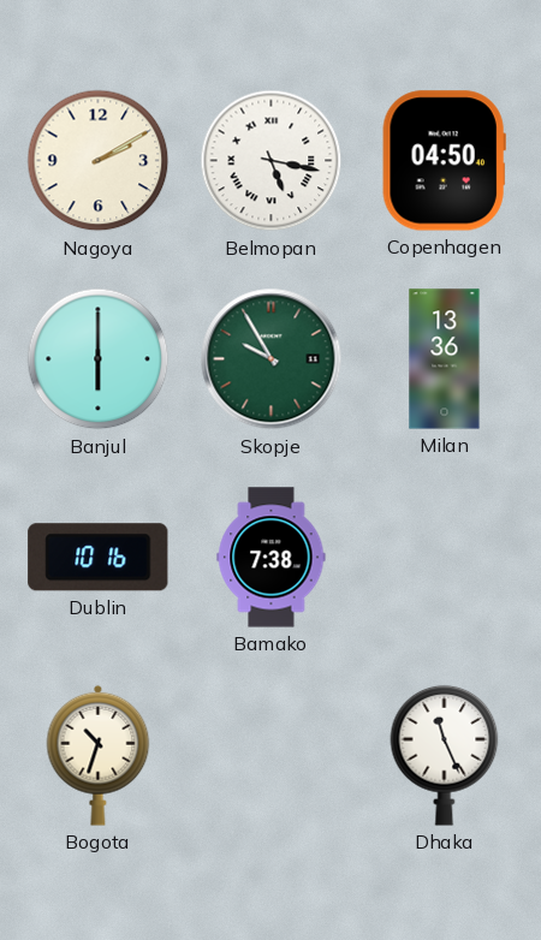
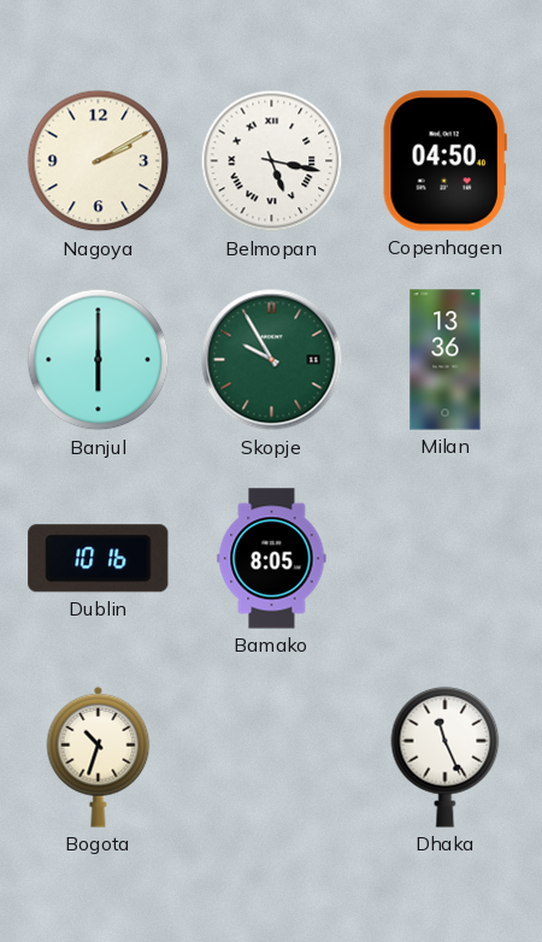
Bamako: 7:38 -> 8:05 (272, 559)
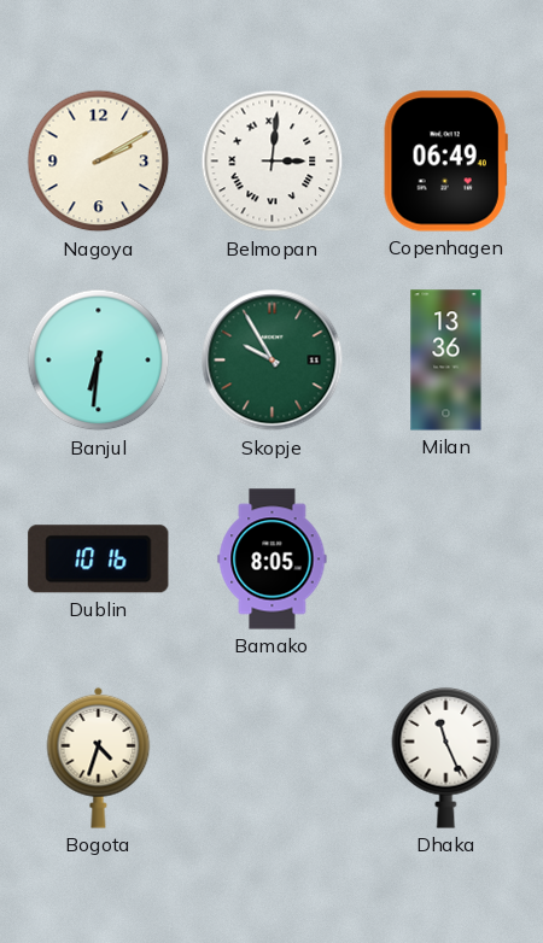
Belmopan: 5:17 -> 3:01 (273, 162)
Copenhagen: 04:50 -> 06:49 (445, 162)
Banjul: 6:00 -> 6:31 (99, 361)
Bogota: 10:33 -> 4:33 (99, 757)
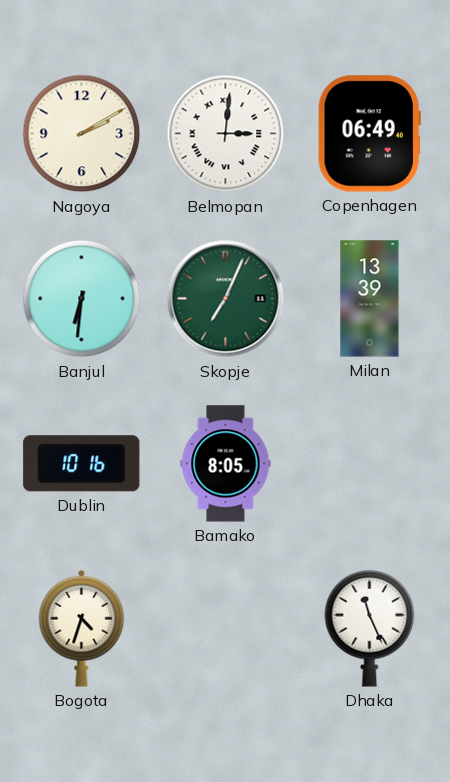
Skopje: 9:55 -> 7:04 (226, 299)
Milan: 13:36 -> 13:39 (370, 299)
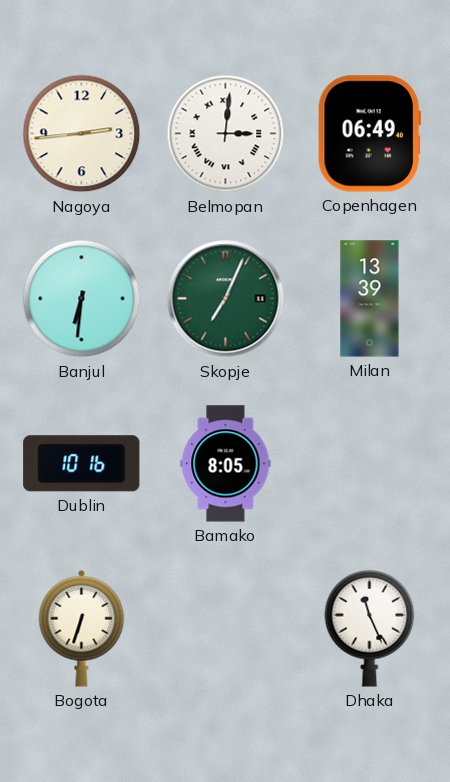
Nagoya: 2:10 -> 2:44 (82, 134)
Bogota: 4:33 -> 6:33 (82, 628)
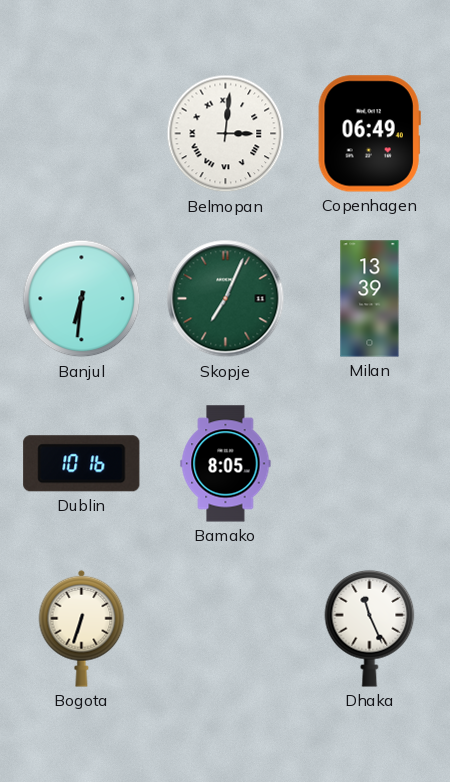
Nagoya: 2:44 -> none (82, 134)
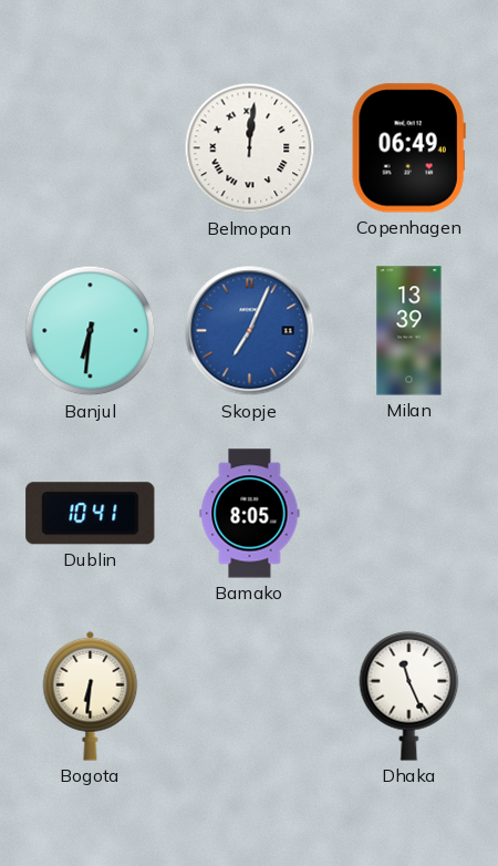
Belmopan: 3:01 -> 12:01 (250, 148)
Skopje dial: green -> blue (250, 331)
Dublin: 10:16 -> 10:41 (91, 514)
Bogota: 6:33 -> 6:31 (91, 695)
